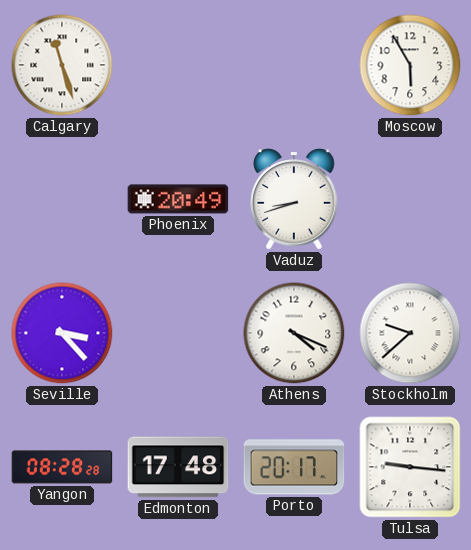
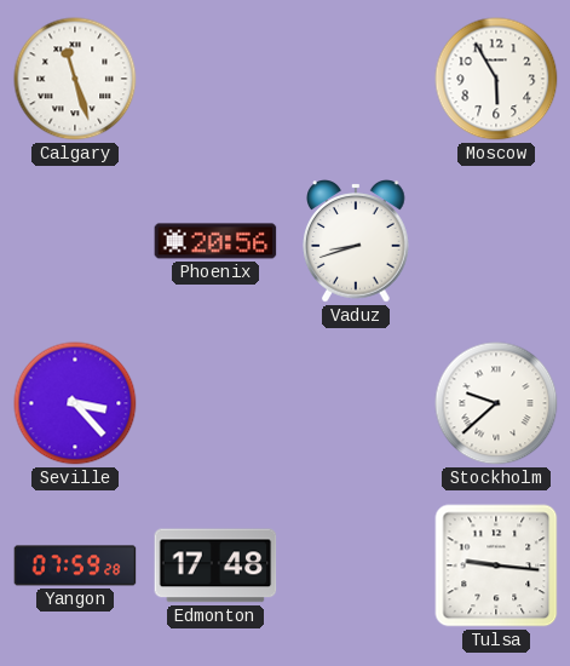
Phoenix: 20:49 -> 20:56 (215, 241)
Athens: 4:19 -> none (294, 333)
Yangon: 08:28 -> 07:59 (75, 565)
Porto: 20:17 -> none (294, 467)
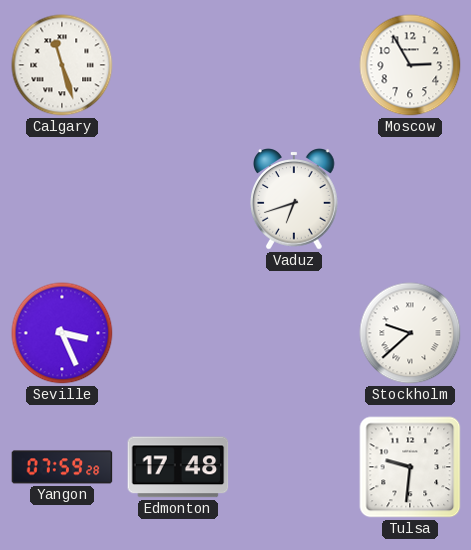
Moscow: 5:55 -> 2:55 (410, 65)
Phoenix: 20:56 -> none (215, 241)
Vaduz: 8:42 -> 6:42 (294, 199)
Seville: 3:23 -> 3:26 (62, 333)
Tulsa: 9:16 -> 9:31 (410, 467)
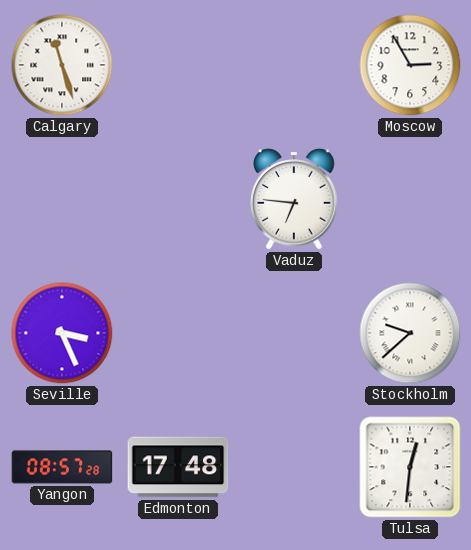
Vaduz: 6:42 -> 6:46 (294, 199)
Yangon: 07:59 -> 08:57 (62, 467)
Tulsa: 9:31 -> 12:31 (410, 467)
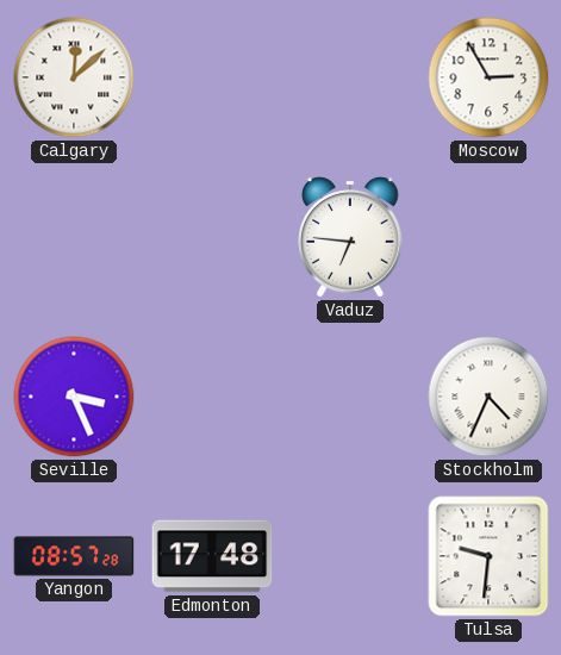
Calgary: 11:27 -> 12:08 (74, 77)
Stockholm: 9:38 -> 4:34 (488, 397)
Tulsa: 12:31 -> 9:31 (488, 556)
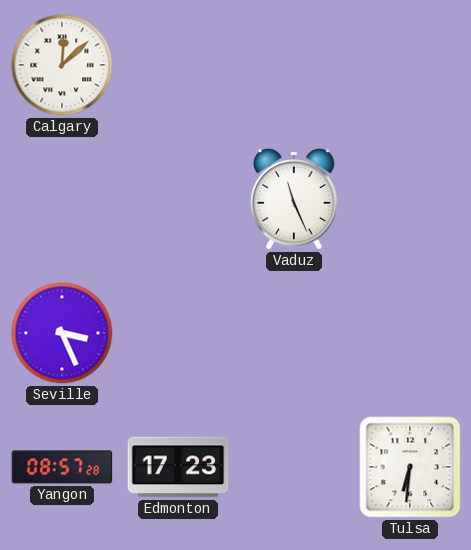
Moscow: 2:55 -> none (488, 77)
Vaduz: 6:46 -> 11:26 (294, 199)
Stockholm: 4:34 -> none (488, 397)
Edmonton: 17:48 -> 17:23 (178, 467)
Tulsa: 9:31 -> 6:31 (410, 467)
